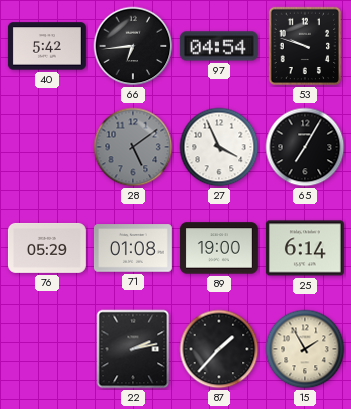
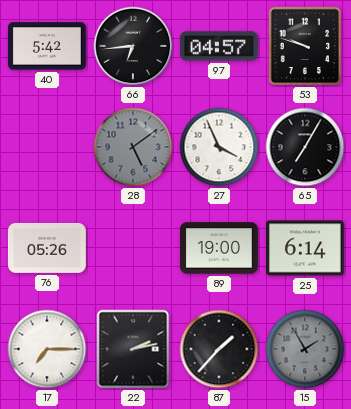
97: 04:54 -> 04:57 (219, 46)
76: 05:29 -> 05:26 (47, 248)
71: 01:08 -> none (133, 248)
17: none -> 7:15 (47, 349)
15 dial: cream -> grey (305, 349)
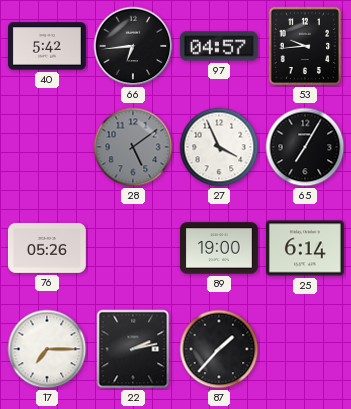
53: 9:48 -> 9:44 (305, 46)
15: 1:55 -> none (305, 349)
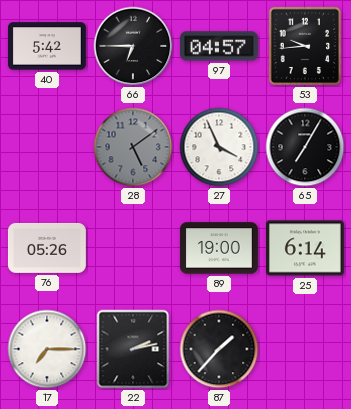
66: 6:44 -> 6:45 (133, 46)
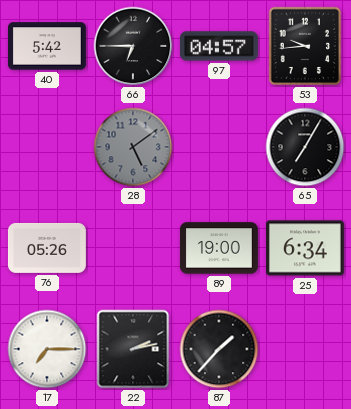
27: 3:56 -> none (219, 147)
25: 6:14 -> 6:34 (305, 248)
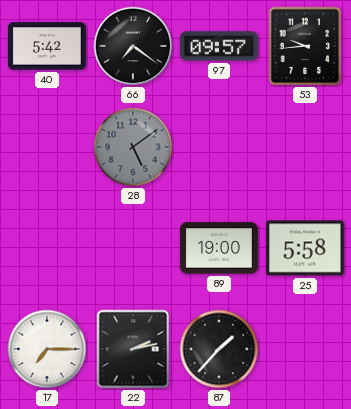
66: 6:45 -> 7:21 (133, 46)
97: 04:57 -> 09:57 (219, 46)
65: 7:05 -> none (305, 147)
76: 05:26 -> none (47, 248)
25: 6:34 -> 5:58 (305, 248)
